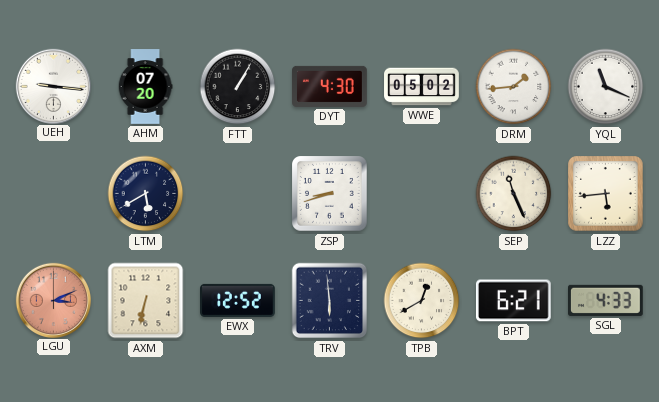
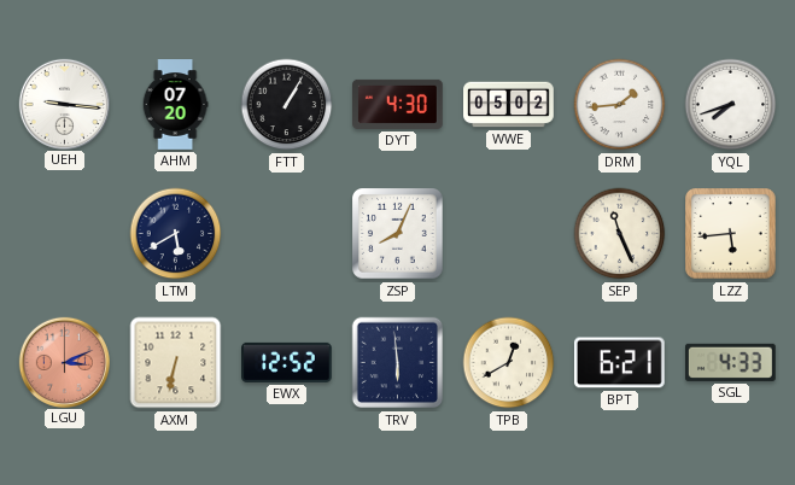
YQL: 11:19 -> 7:42 (731, 105)
ZSP: 8:42 -> 8:04 (398, 234)
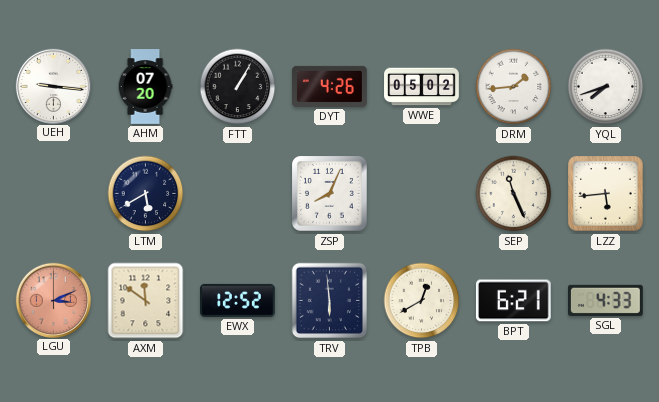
DYT: 4:30 -> 4:26 (330, 86)
AXM: 6:32 -> 11:51 (146, 301)
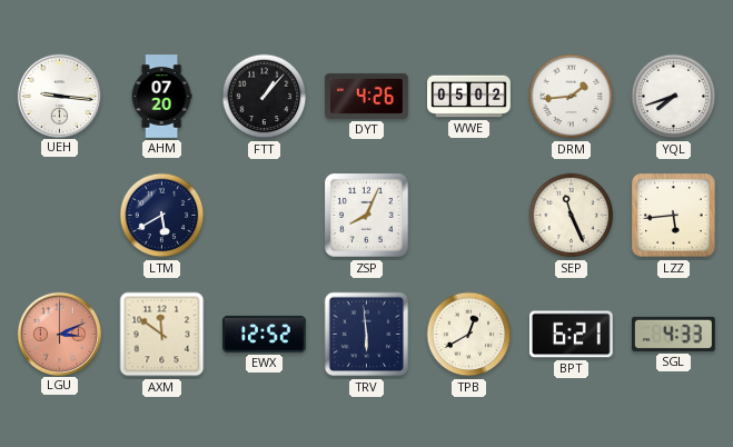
FTT: 1:05 -> 1:07 (265, 97)
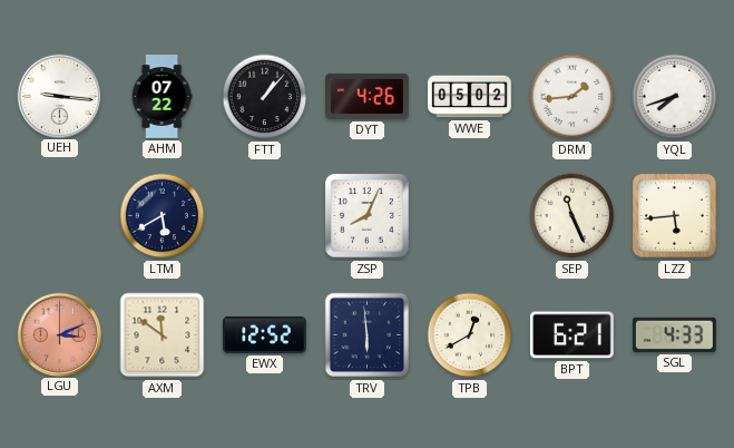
AHM: 07:20 -> 07:22 (162, 97)
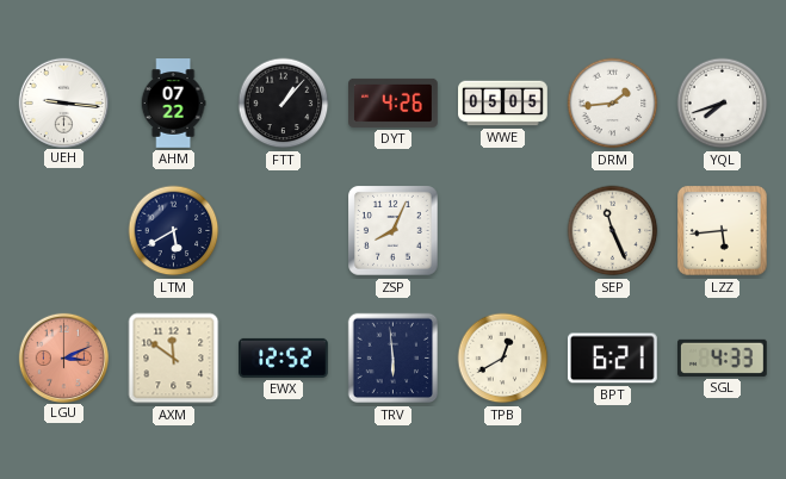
WWE: 05:02 -> 05:05 (503, 104)
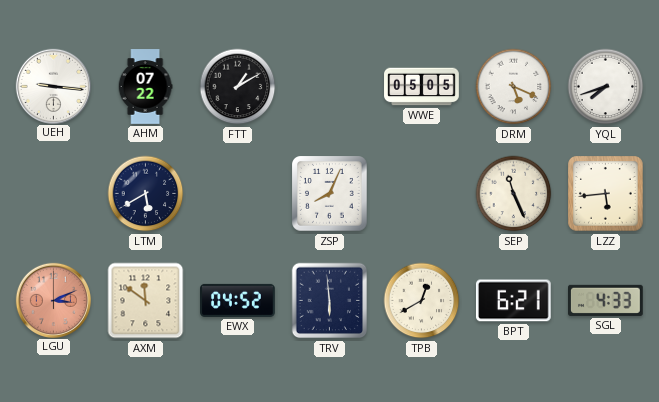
FTT: 1:07 -> 1:10 (238, 87)
DYT: 4:26 -> none (394, 102)
DRM: 1:44 -> 5:19 (514, 87)
EWX: 12:52 -> 04:52 (238, 300)
